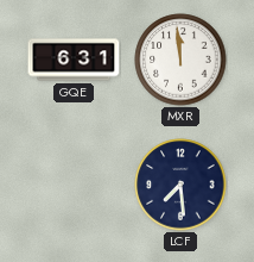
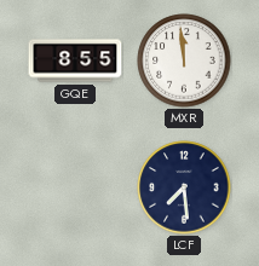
GQE: 6:31 -> 8:55 (75, 60)
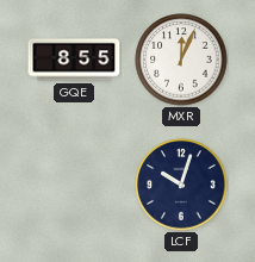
MXR: 11:59 -> 12:04 (181, 60)
LCF: 7:29 -> 10:03 (181, 185)
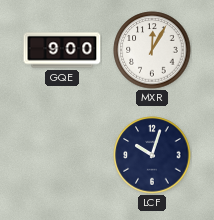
GQE: 8:55 -> 9:00 (62, 50)
MXR: 12:04 -> 12:05 (152, 50)
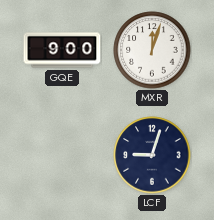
MXR: 12:05 -> 12:03 (152, 50)
LCF: 10:03 -> 9:03 (152, 155)
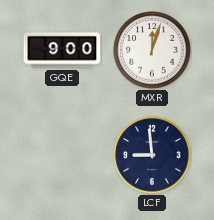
LCF: 9:03 -> 8:59 (152, 155)
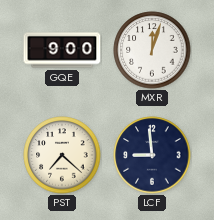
PST: none -> 7:22 (62, 155)
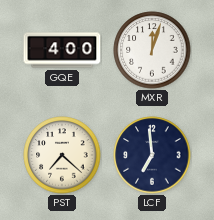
GQE: 9:00 -> 4:00 (62, 50)
LCF: 8:59 -> 6:59 (152, 155)
